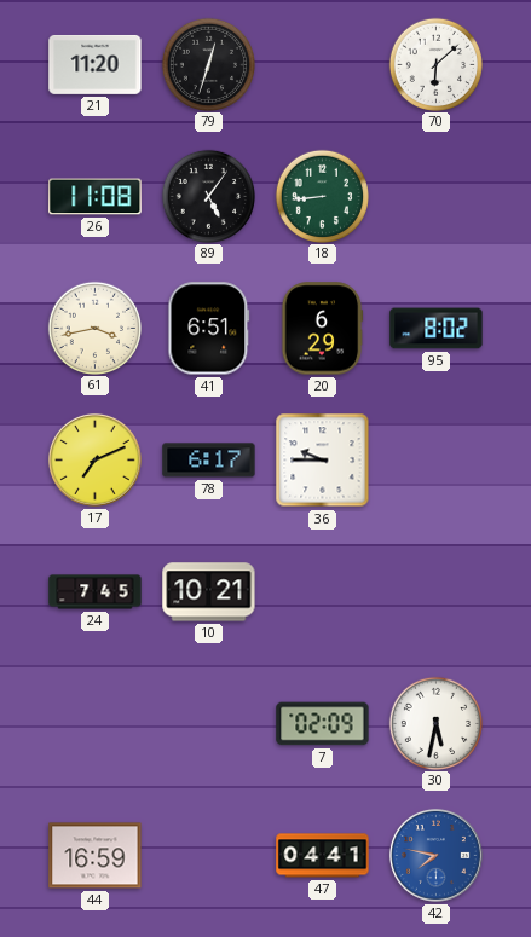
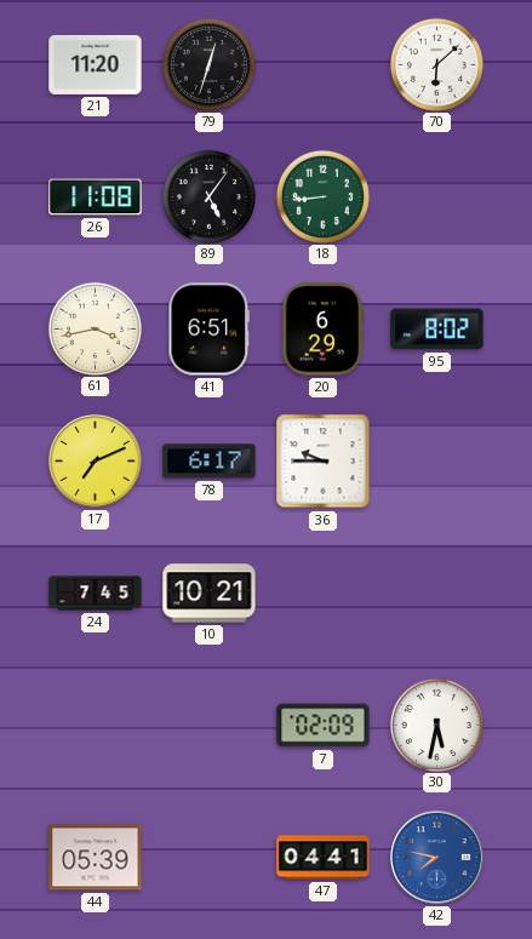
44: 16:59 -> 05:39 (96, 858)
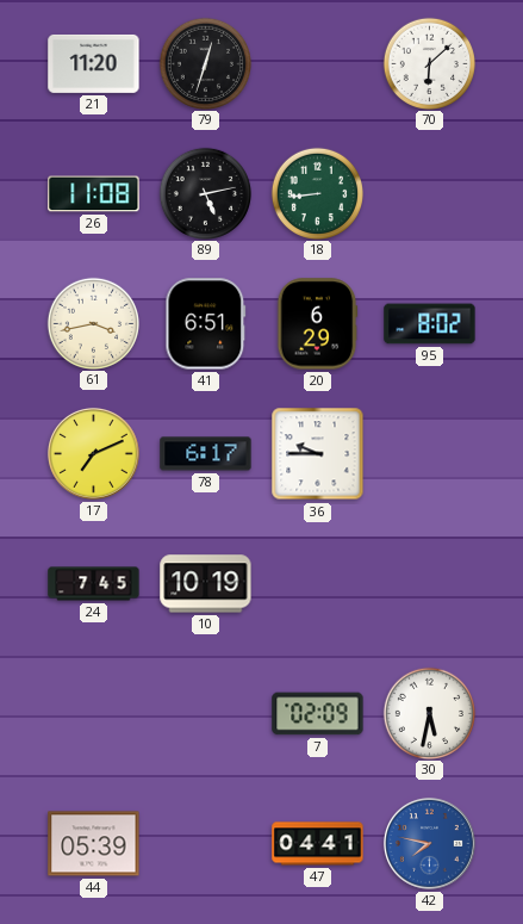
89: 5:06 -> 5:13 (205, 193)
10: 10:21 -> 10:19 (206, 584)
